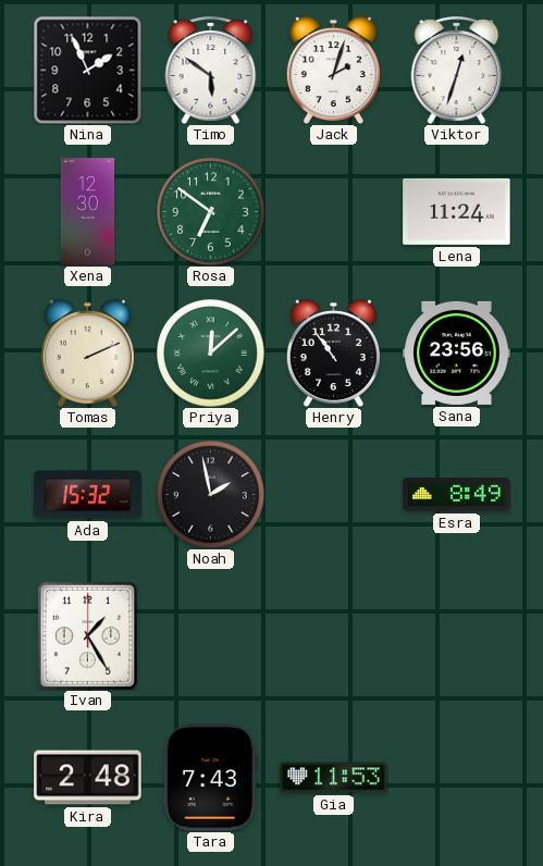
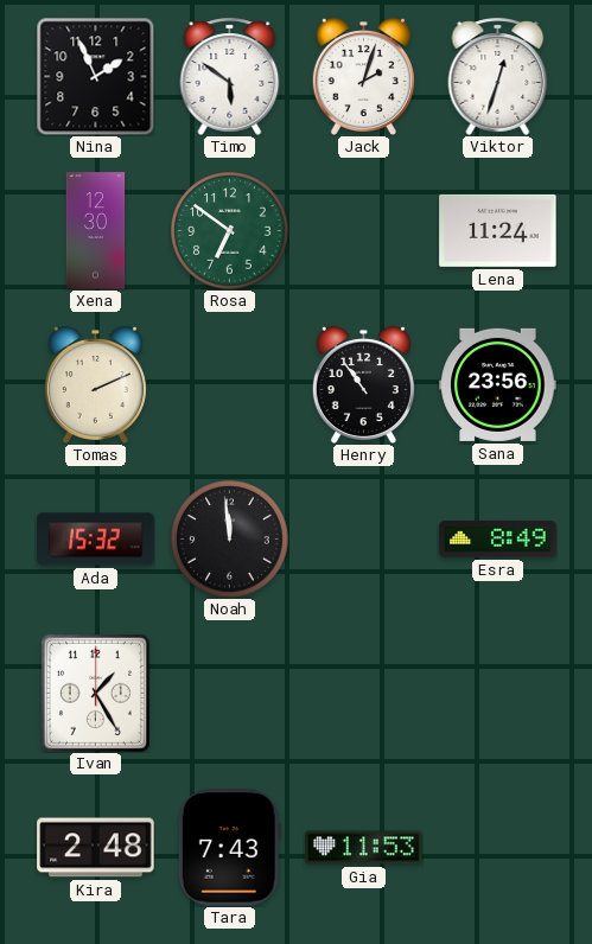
Priya: 12:08 -> none (211, 354)
Noah: 1:58 -> 11:59 (230, 540)
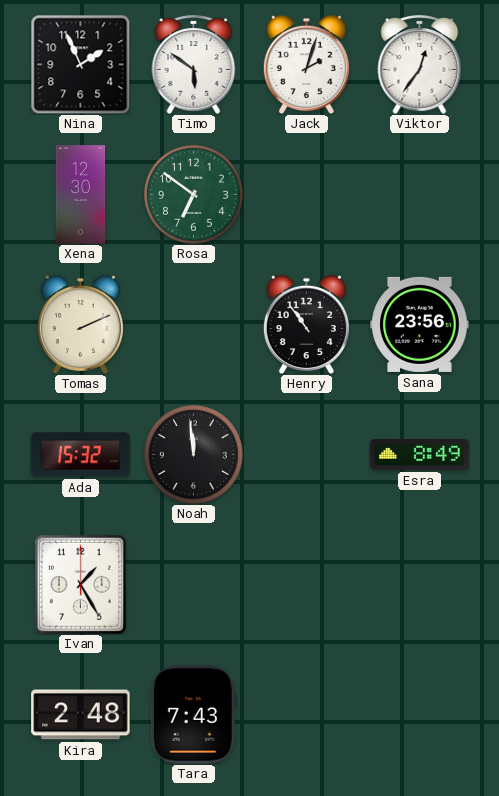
Viktor: 12:33 -> 12:36 (420, 64)
Lena: 11:24 -> none (498, 230)
Gia: 11:53 -> none (364, 848)
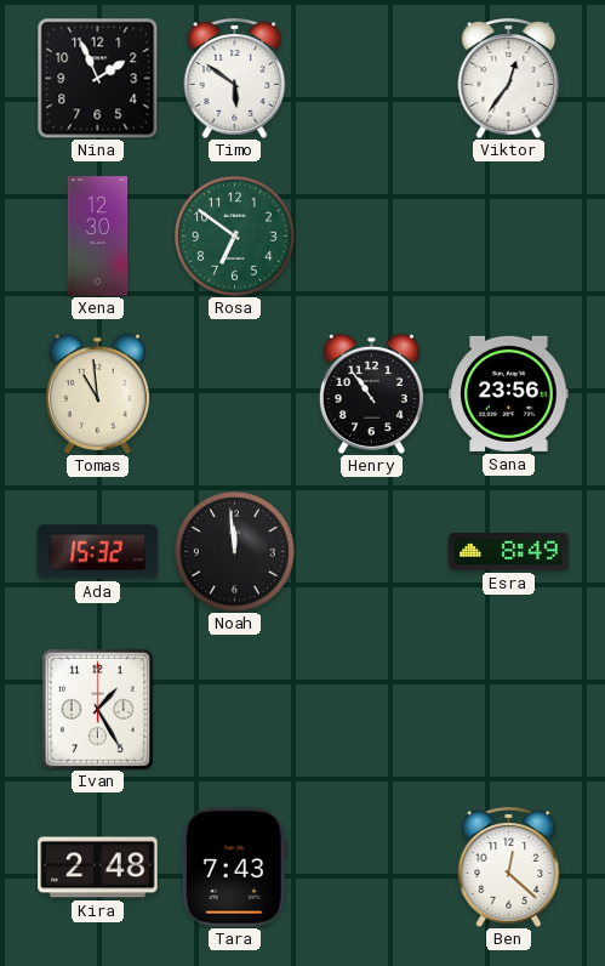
Jack: 2:03 -> none (306, 64)
Tomas: 2:11 -> 10:59 (97, 393)
Ben: none -> 12:22 (509, 866)
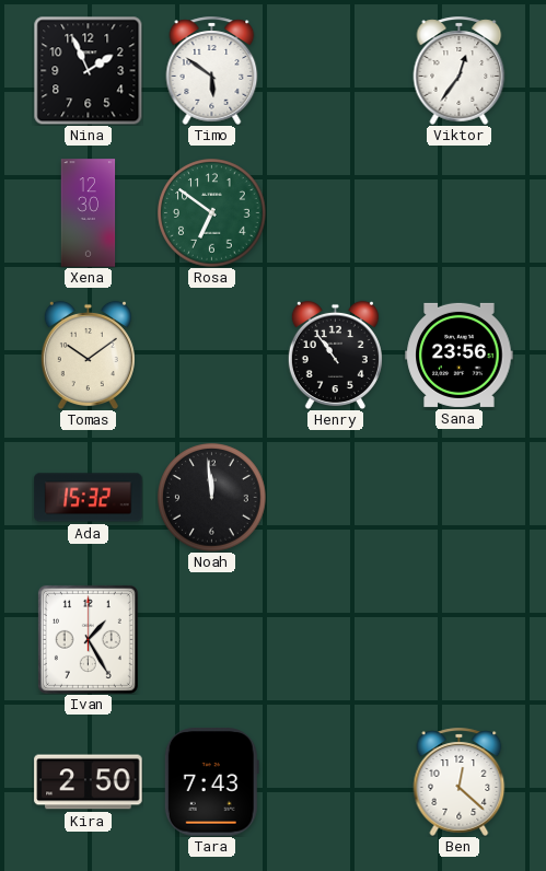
Tomas: 10:59 -> 10:09 (88, 355)
Esra: 8:49 -> none (509, 552)
Kira: 2:48 -> 2:50 (89, 782)
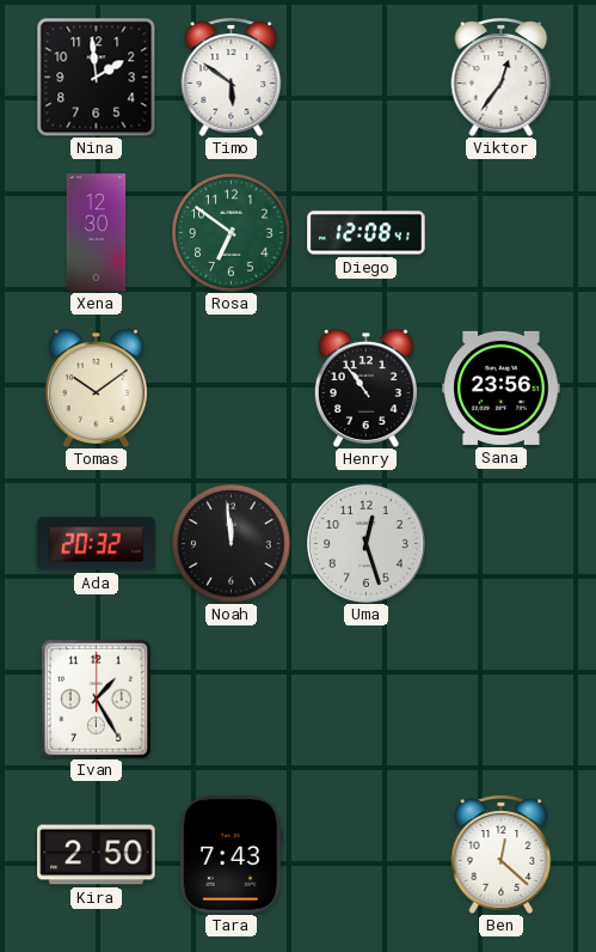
Nina: 1:56 -> 1:59 (96, 77)
Diego: none -> 12:08 (367, 233)
Ada: 15:32 -> 20:32 (97, 544)
Uma: none -> 12:27 (365, 543)
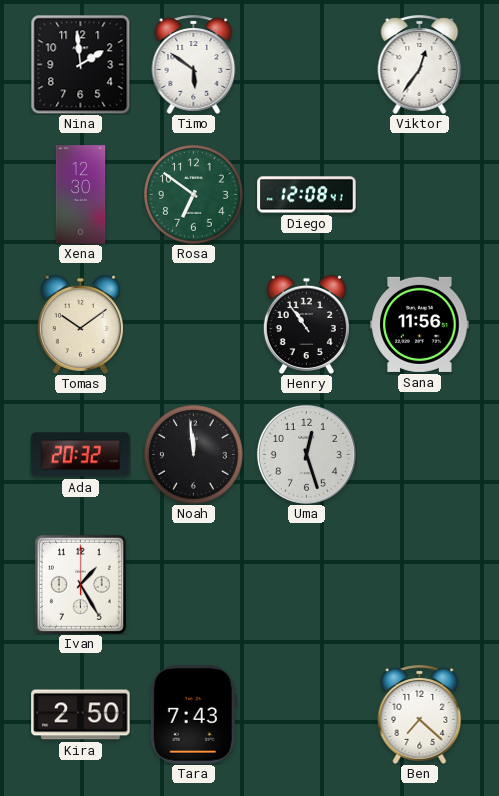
Sana: 23:56 -> 11:56 (420, 324)
Ben: 12:22 -> 7:22 (420, 714)
